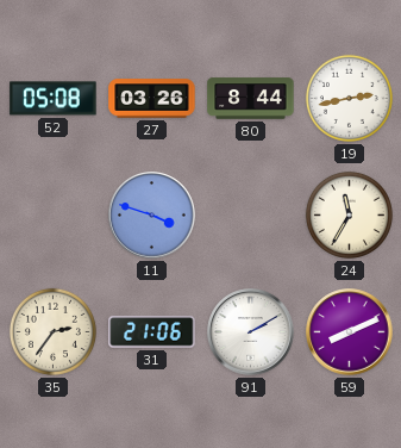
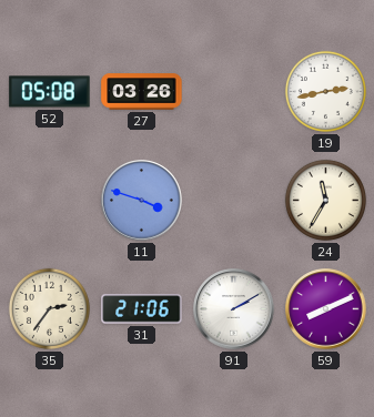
80: 8:44 -> none (251, 99)
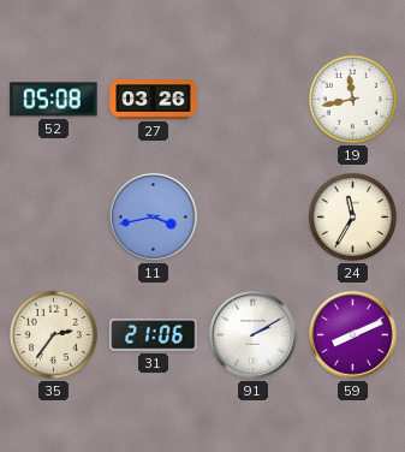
19: 2:43 -> 11:43 (352, 99)
11: 3:48 -> 3:43 (154, 218)
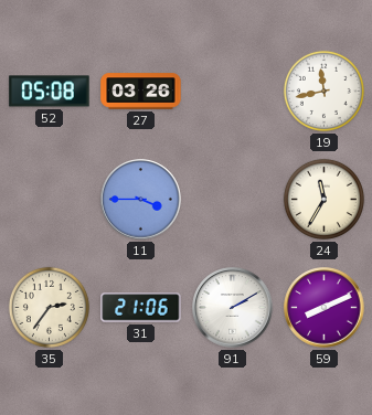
11: 3:43 -> 3:45 (141, 200)
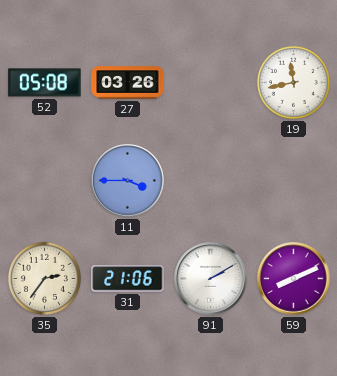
24: 11:35 -> none (323, 199)
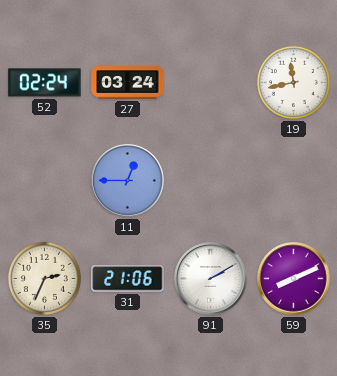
52: 05:08 -> 02:24 (45, 83)
27: 03:26 -> 03:24 (128, 83)
11: 3:45 -> 12:45 (128, 181)
35: 2:36 -> 2:34 (44, 278)
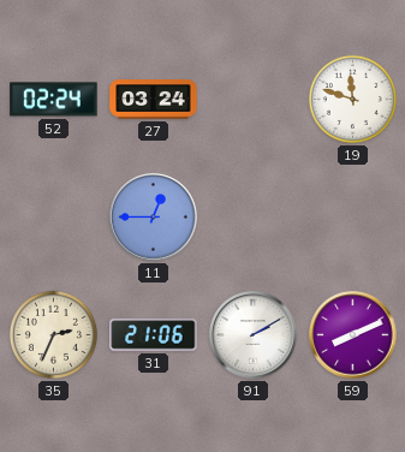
19: 11:43 -> 11:48 (352, 99)
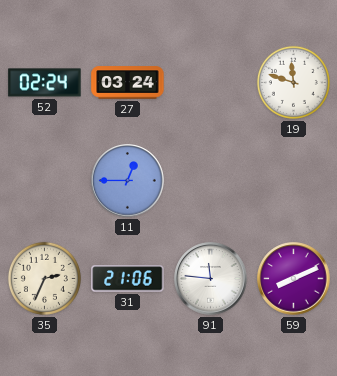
91: 2:10 -> 11:46 (211, 279)
